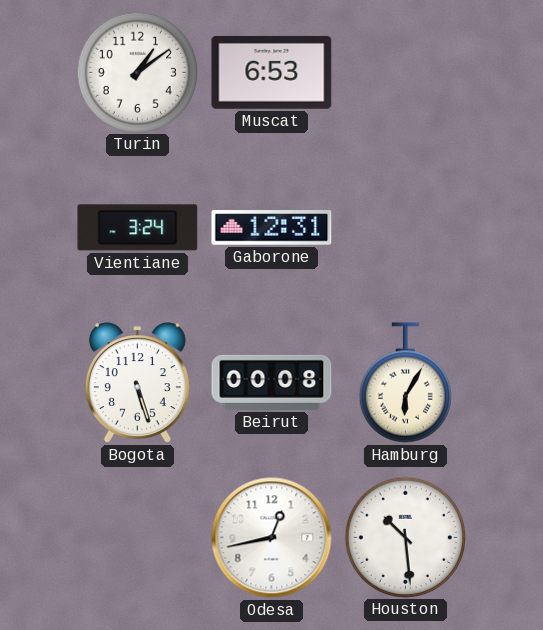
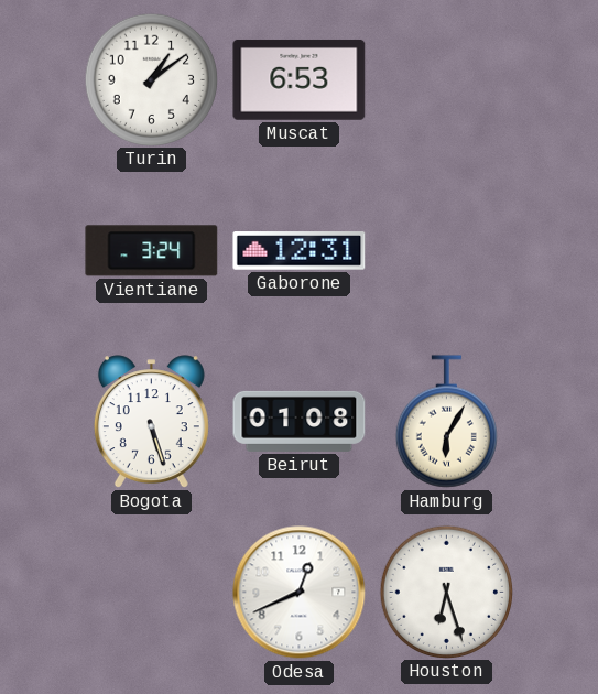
Beirut: 00:08 -> 01:08 (300, 421)
Odesa: 12:43 -> 12:41 (300, 593)
Houston: 10:29 -> 6:27 (446, 592)
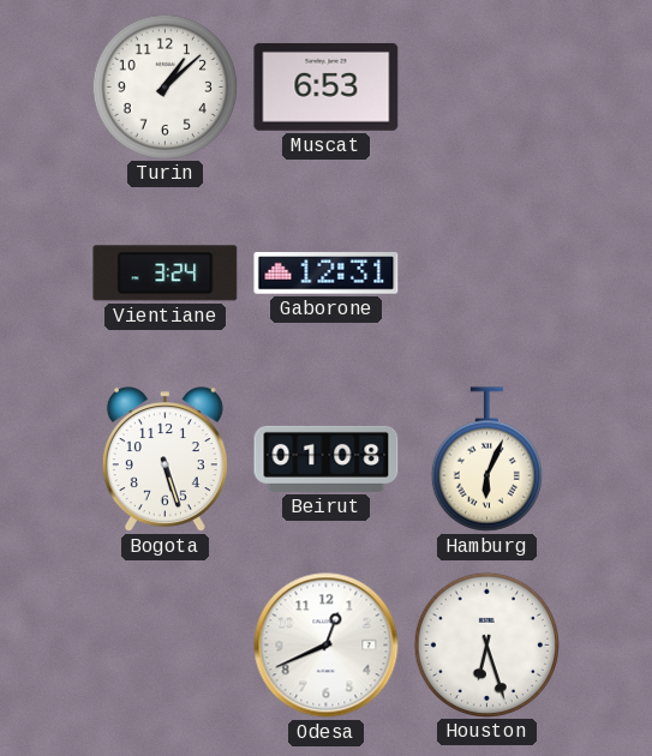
Turin: 1:09 -> 1:08 (165, 86)
Hamburg: 6:05 -> 6:04 (486, 460)
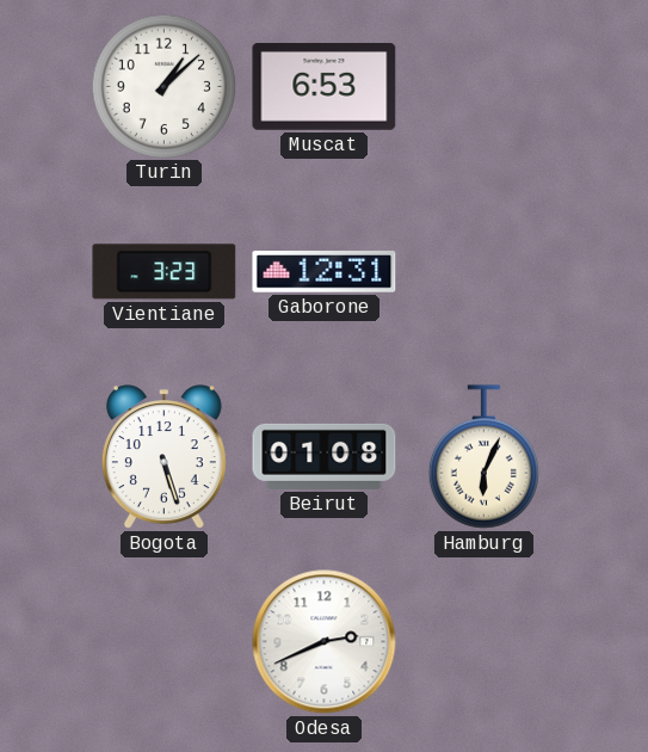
Vientiane: 3:24 -> 3:23 (165, 272)
Odesa: 12:41 -> 2:41 (325, 642)
Houston: 6:27 -> none (486, 644)
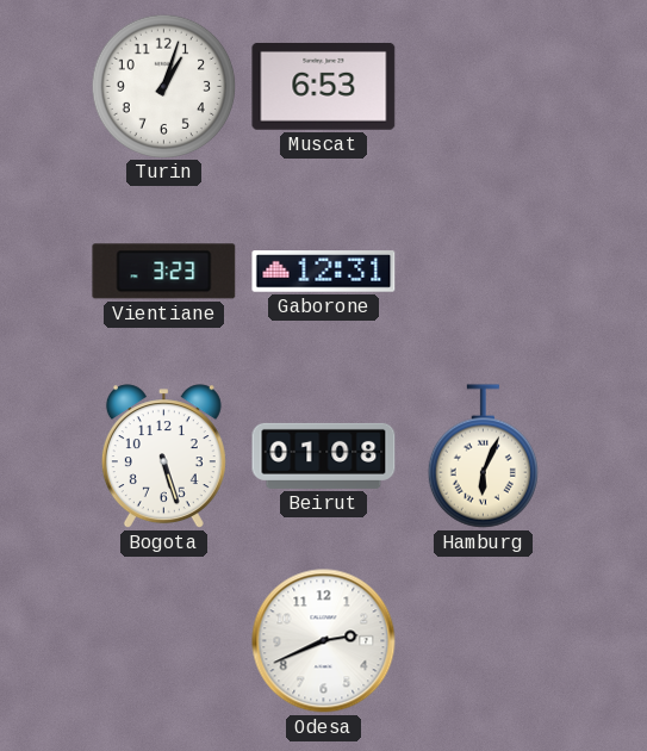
Turin: 1:08 -> 1:03 (163, 86)
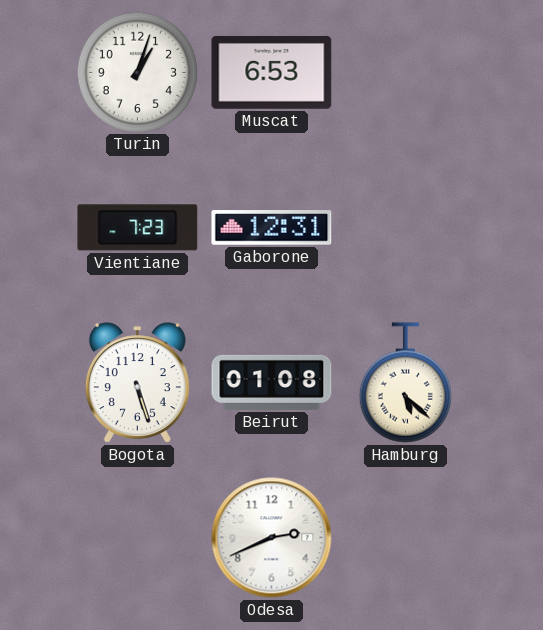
Vientiane: 3:23 -> 7:23 (138, 228)
Hamburg: 6:04 -> 5:22 (405, 383)
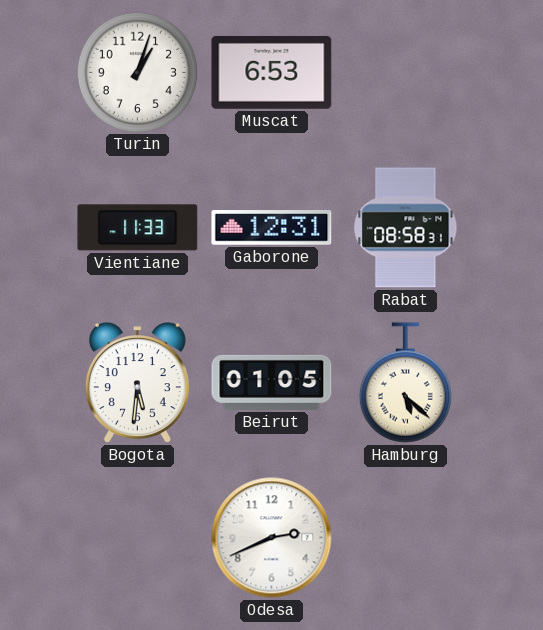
Vientiane: 7:23 -> 11:33 (138, 228)
Rabat: none -> 08:58 (406, 228)
Bogota: 5:27 -> 5:31 (137, 383)
Beirut: 01:08 -> 01:05 (272, 382)
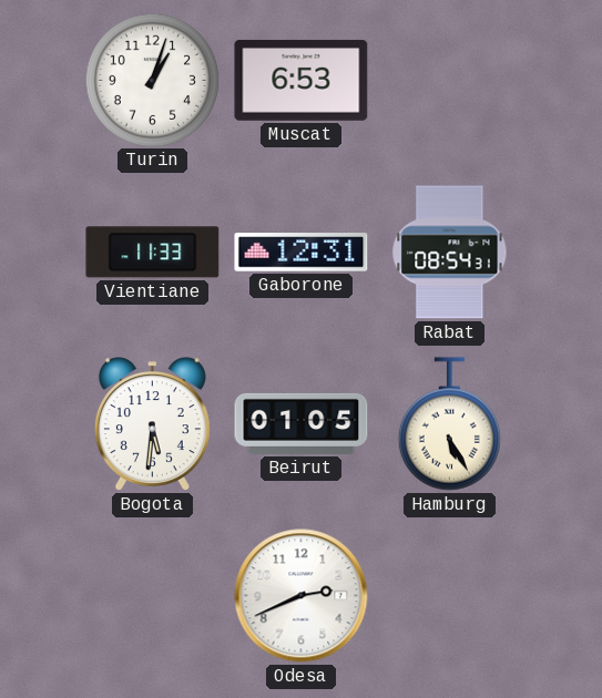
Rabat: 08:58 -> 08:54 (450, 253)
Hamburg: 5:22 -> 5:25 (449, 424)
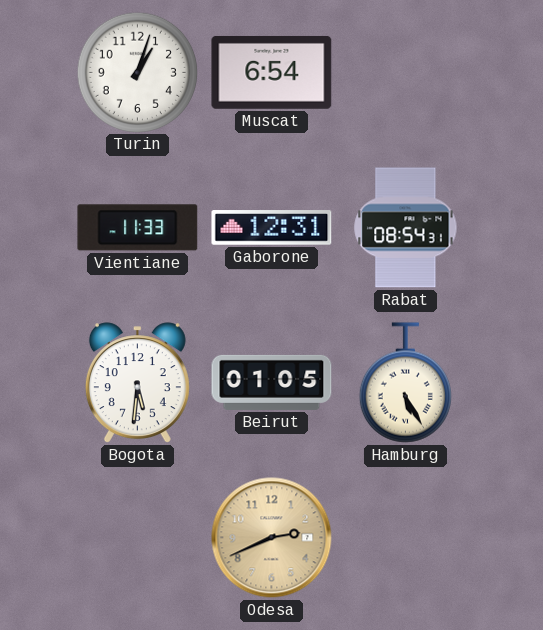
Muscat: 6:53 -> 6:54 (272, 72)
Odesa dial: white -> champagne (272, 538)
